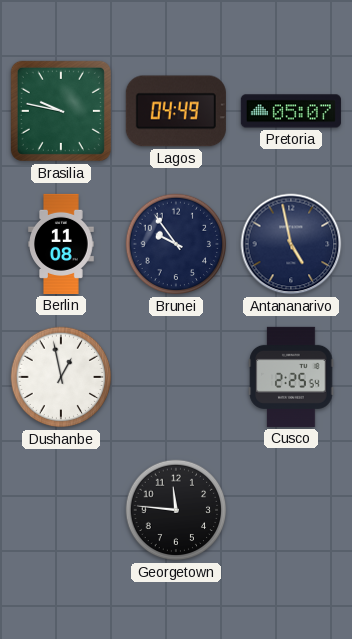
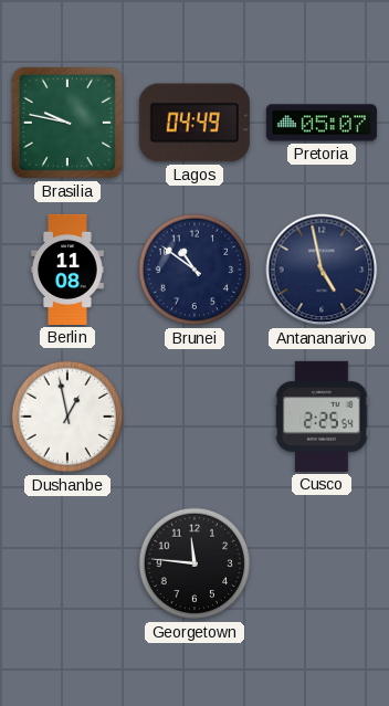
Brunei: 9:54 -> 10:51 (195, 270)
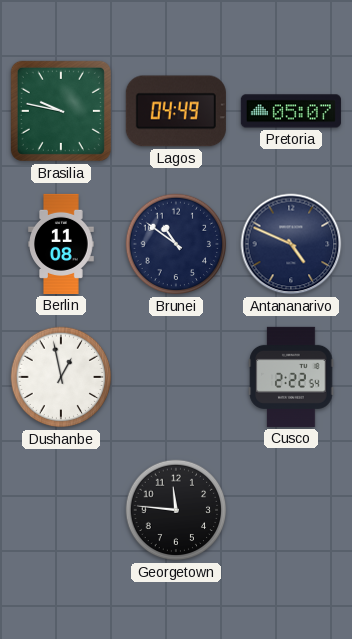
Antananarivo: 4:58 -> 4:49 (291, 244)
Cusco: 2:25 -> 2:22 (291, 377)
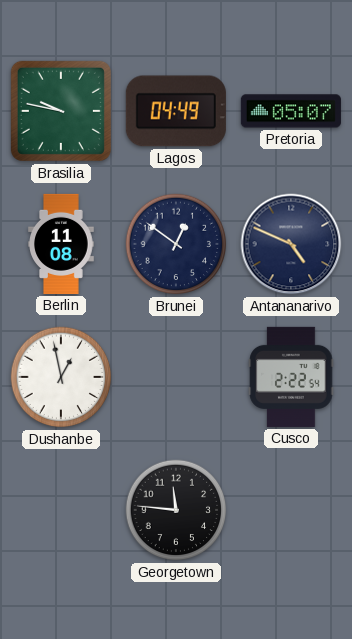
Brunei: 10:51 -> 12:51 (176, 244)
